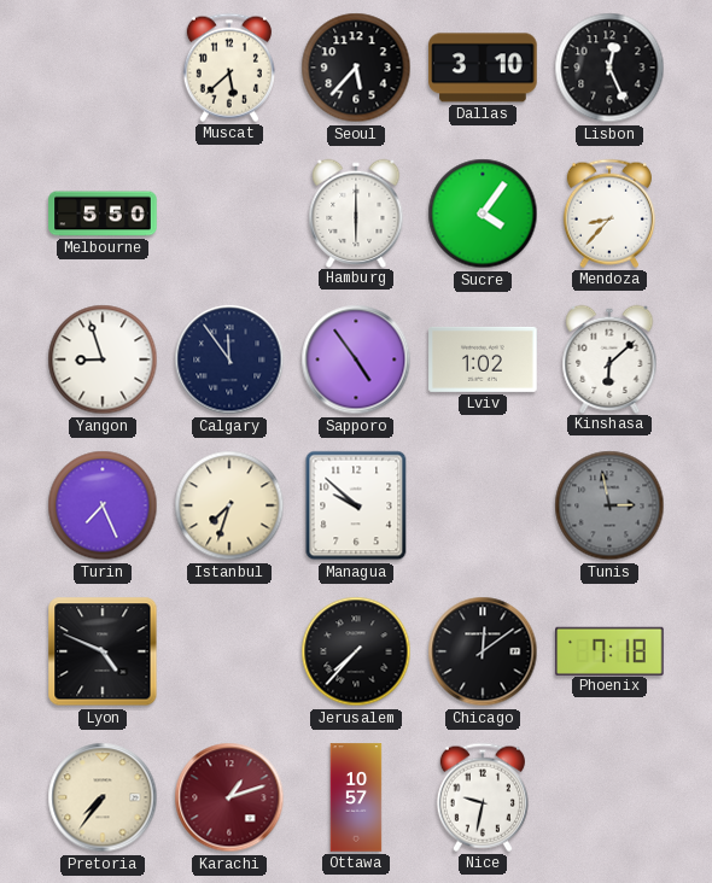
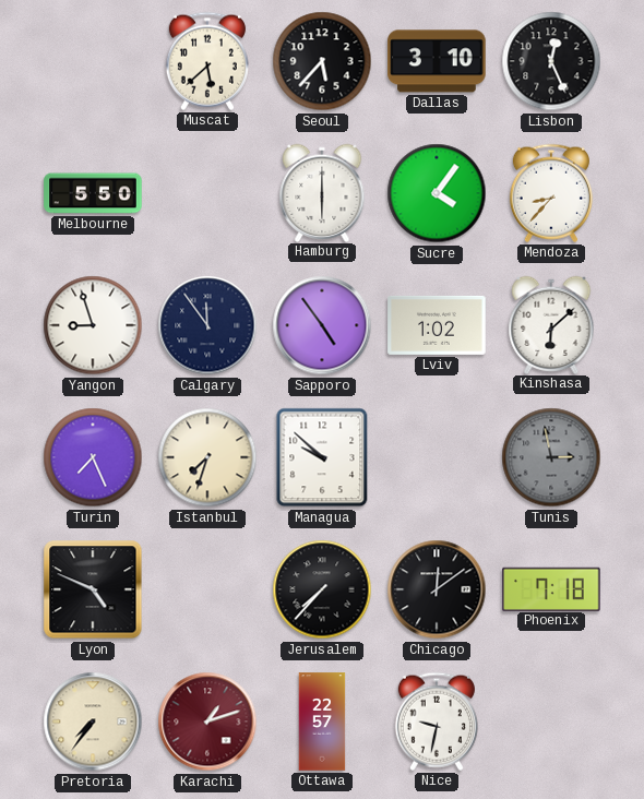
Ottawa: 10:57 -> 22:57 (322, 722)
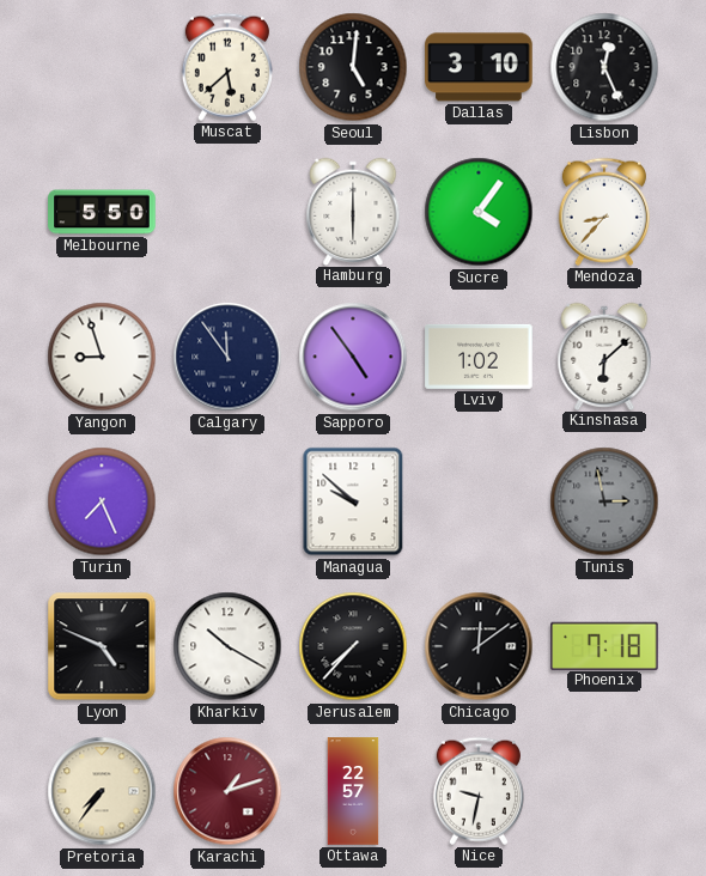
Seoul: 5:37 -> 5:01 (353, 67)
Istanbul: 7:33 -> none (207, 457)
Kharkiv: none -> 10:20 (227, 646)
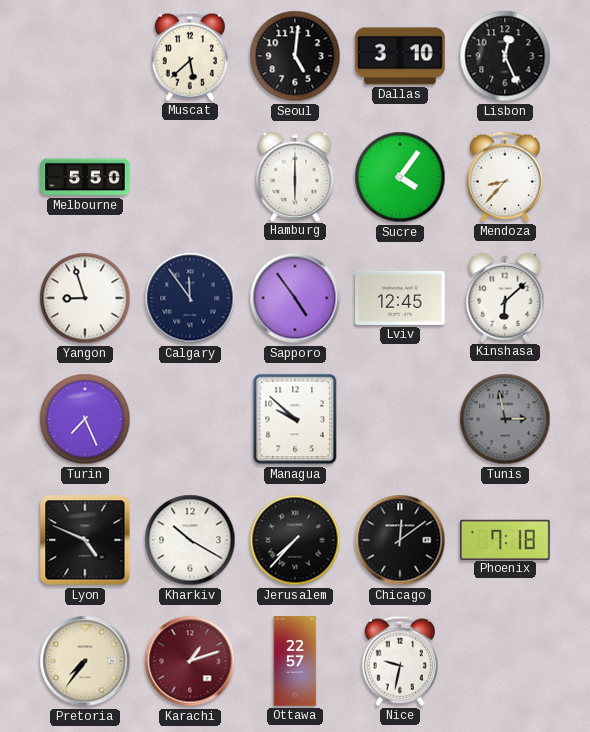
Lviv: 1:02 -> 12:45 (400, 298)
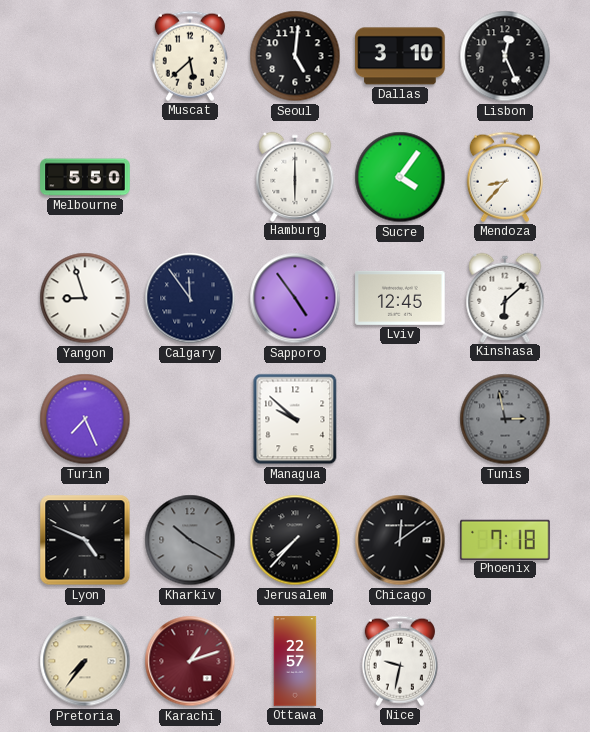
Kharkiv dial: white -> grey (190, 540)
